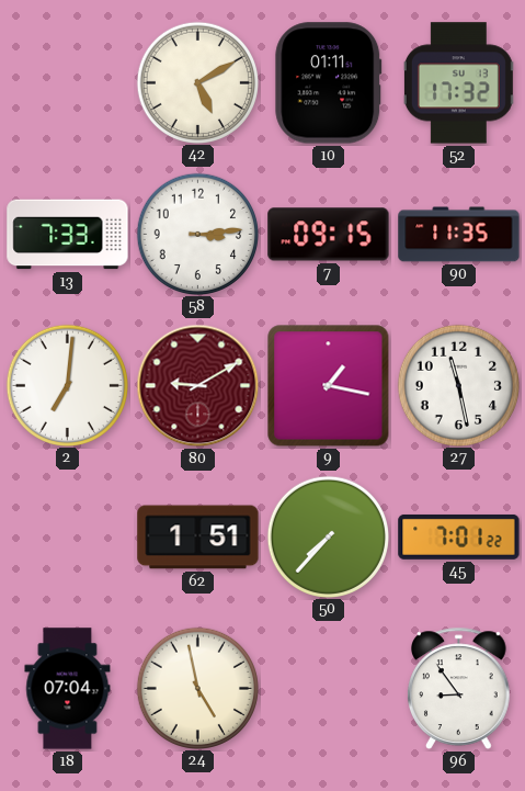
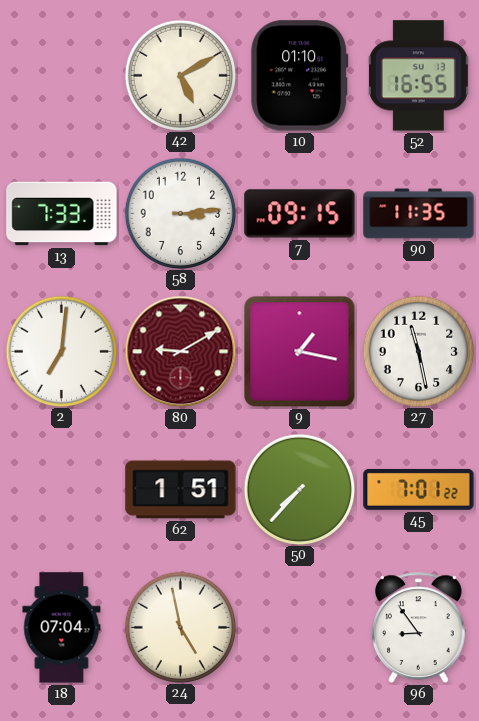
10: 01:11 -> 01:10 (300, 76)
52: 17:32 -> 16:55 (418, 76)
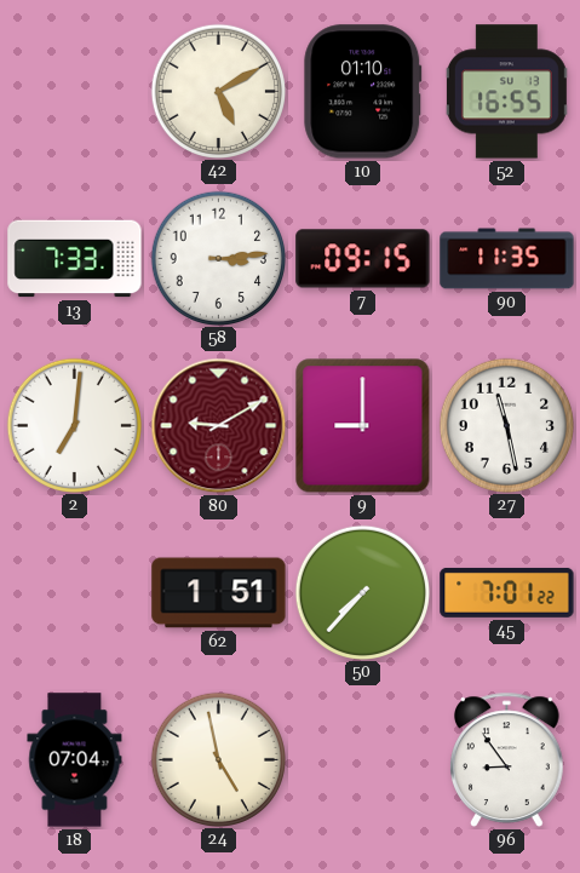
9: 1:17 -> 9:00 (363, 426)
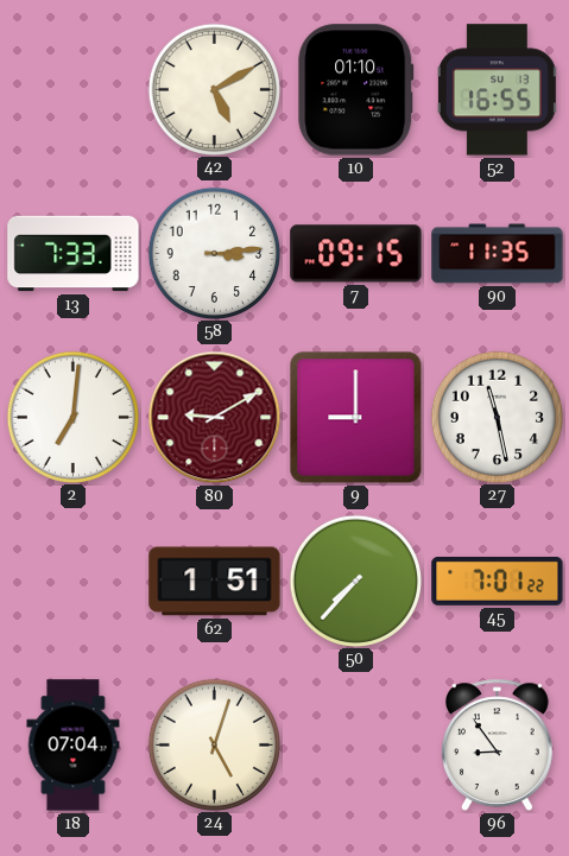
24: 4:58 -> 5:03 (214, 744)
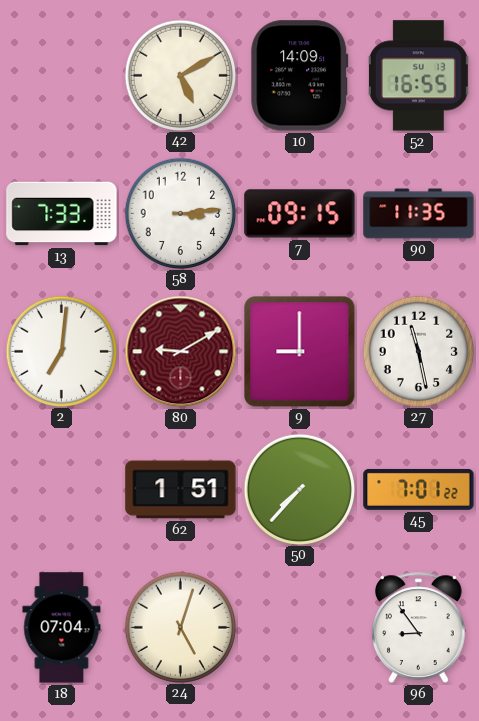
10: 01:10 -> 14:09 (300, 76)
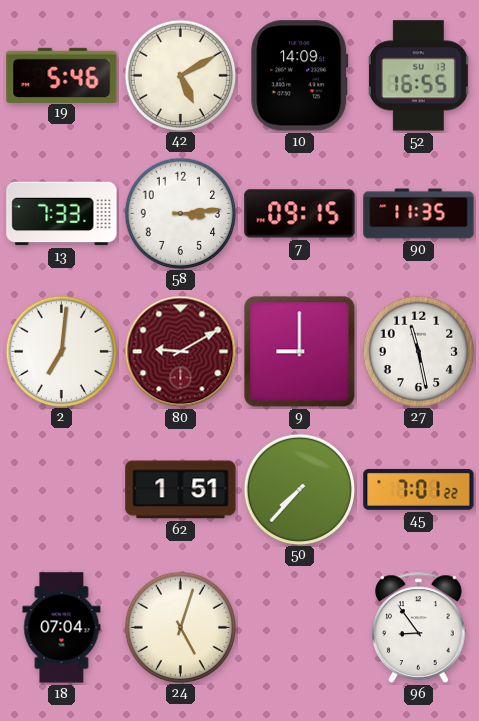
19: none -> 5:46 (62, 75)
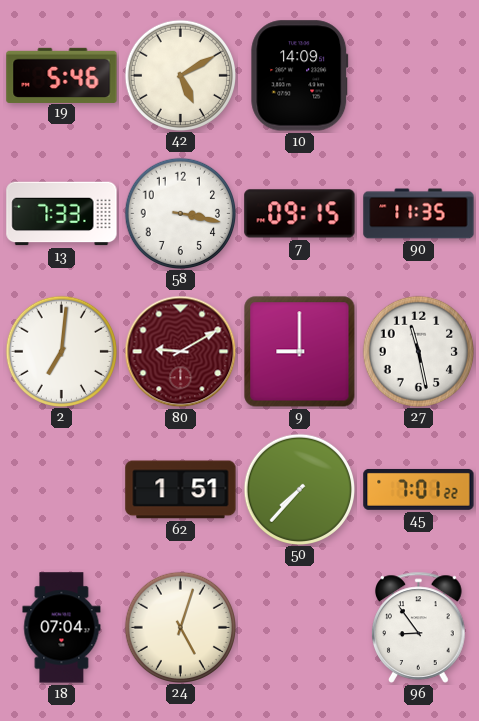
52: 16:55 -> none (418, 76)
58: 3:14 -> 3:17 (180, 213)
